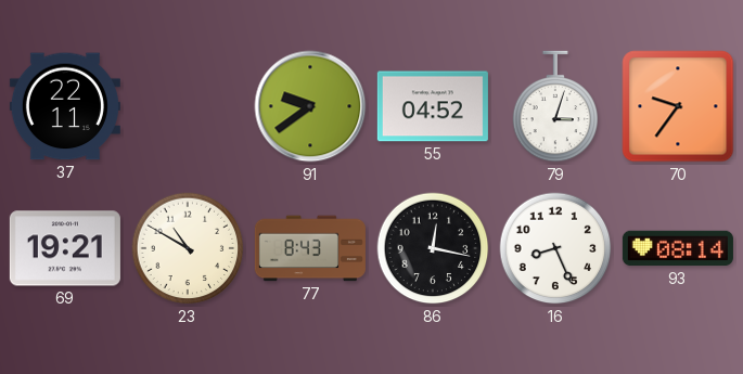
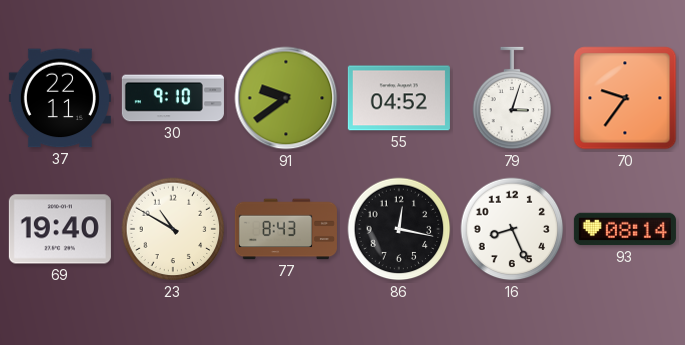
30: none -> 9:10 (173, 98)
69: 19:21 -> 19:40 (60, 229)
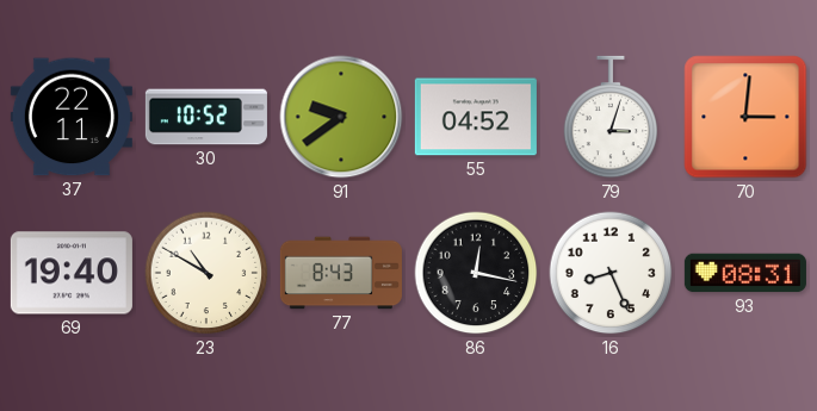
30: 9:10 -> 10:52 (206, 117)
70: 9:36 -> 3:01 (745, 117)
93: 08:14 -> 08:31 (745, 273)
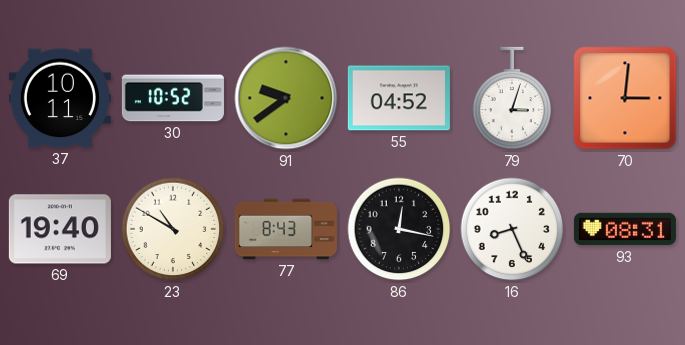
37: 22:11 -> 10:11 (60, 98)
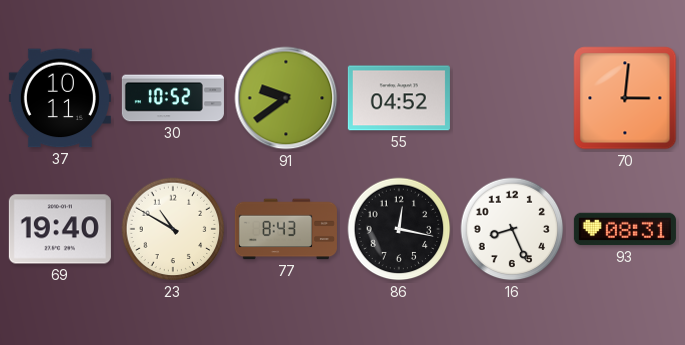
79: 3:03 -> none (512, 98)
